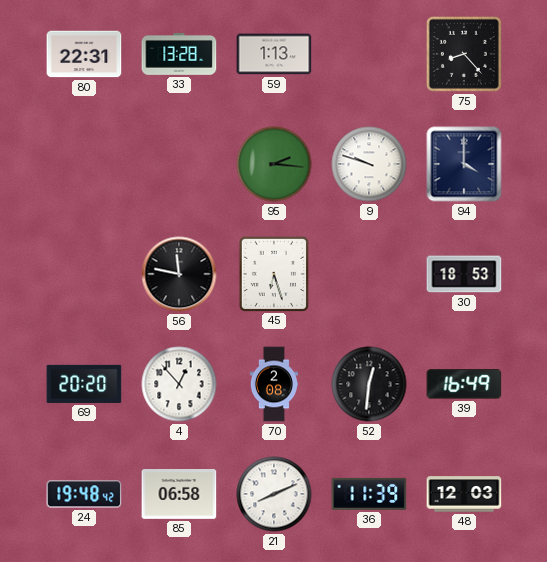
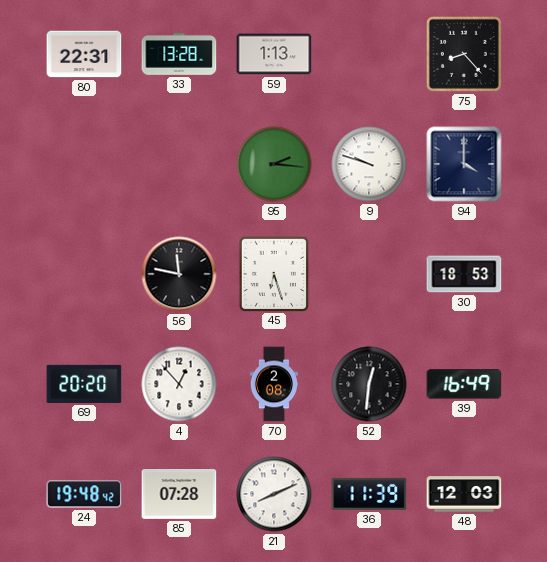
85: 06:58 -> 07:28 (179, 495)
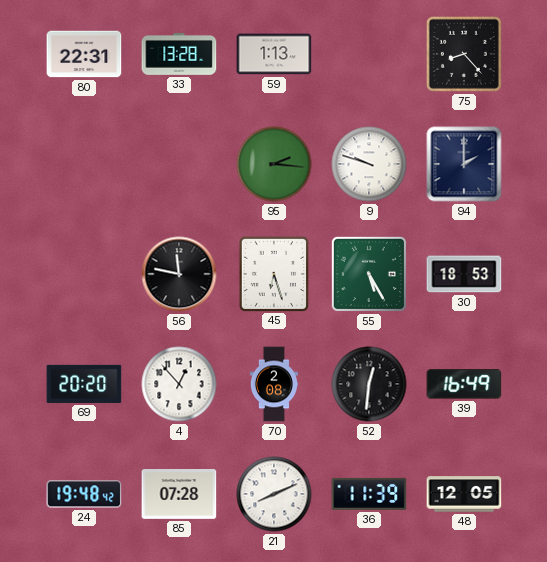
94: 4:00 -> 2:00 (464, 164)
55: none -> 5:25 (369, 274)
48: 12:03 -> 12:05 (464, 494)
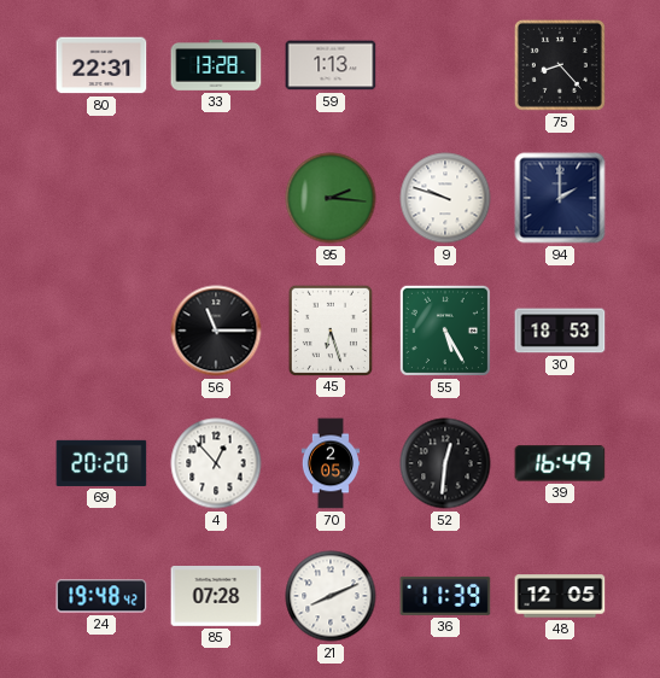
56: 11:47 -> 11:15 (216, 331)
70: 2:08 -> 2:05 (329, 463)
